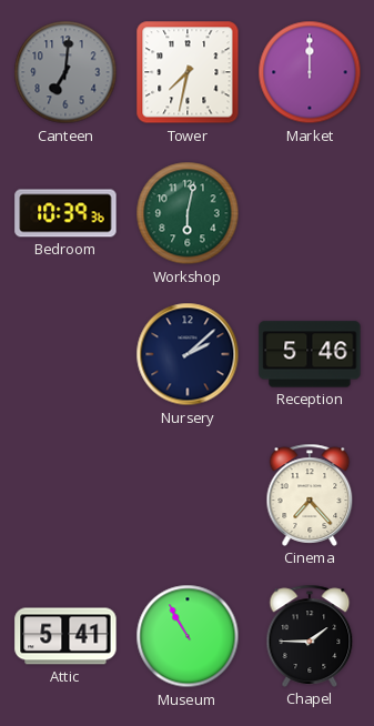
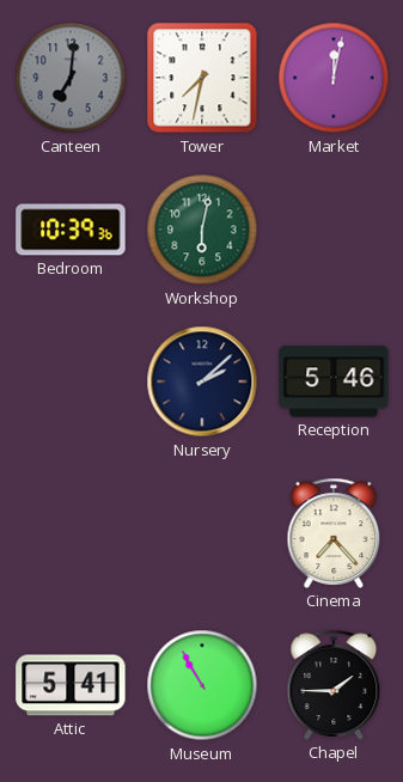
Market: 12:00 -> 12:02 (334, 78)
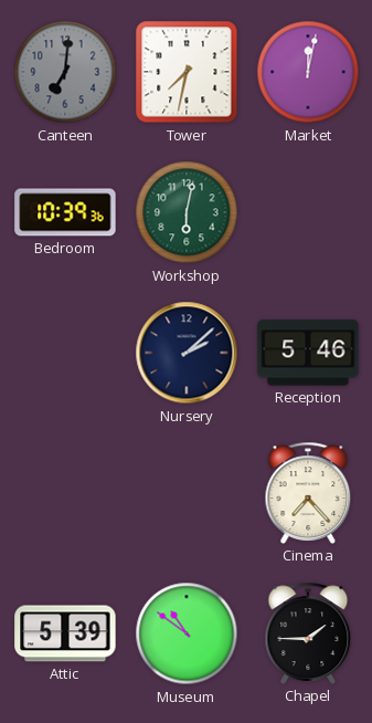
Attic: 5:41 -> 5:39 (65, 633)
Museum: 10:55 -> 10:51 (187, 633)
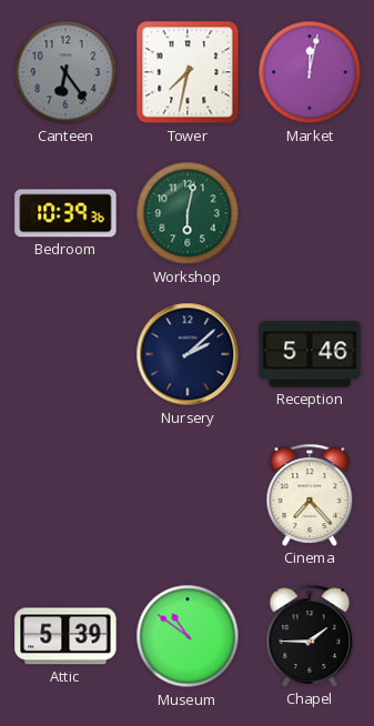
Canteen: 7:01 -> 6:24 (65, 72)
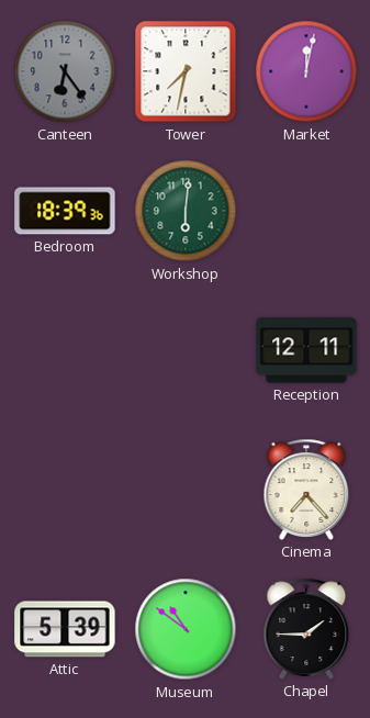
Bedroom: 10:39 -> 18:39 (65, 211)
Workshop: 6:02 -> 6:01 (186, 211)
Nursery: 2:08 -> none (188, 354)
Reception: 5:46 -> 12:11 (306, 350)
